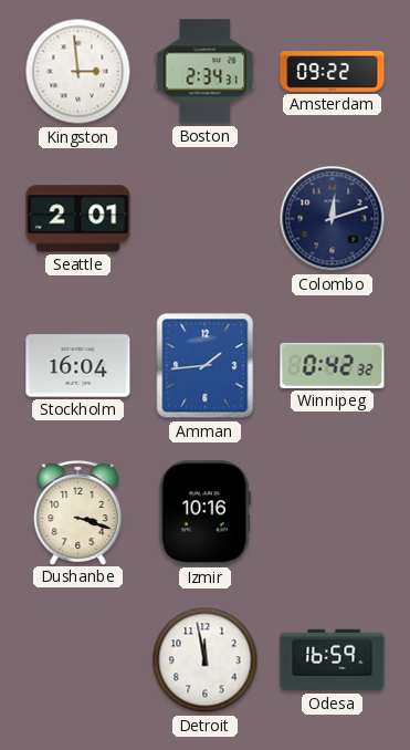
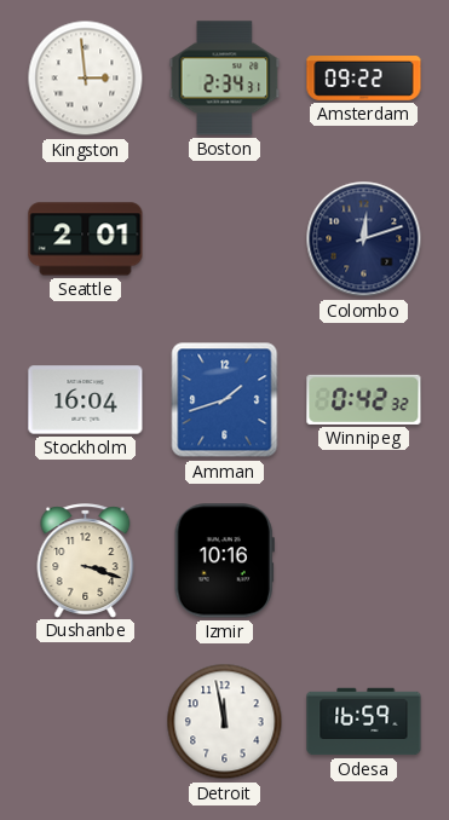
Amman: 1:44 -> 1:42 (225, 400)
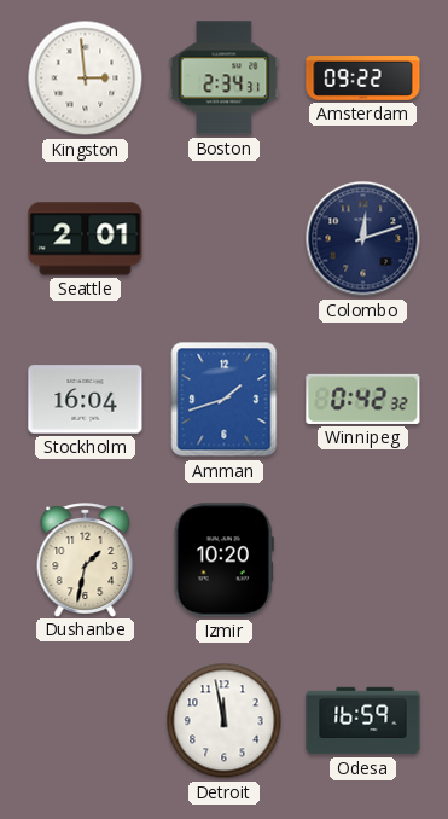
Dushanbe: 3:18 -> 1:32 (86, 559)
Izmir: 10:16 -> 10:20 (223, 560)
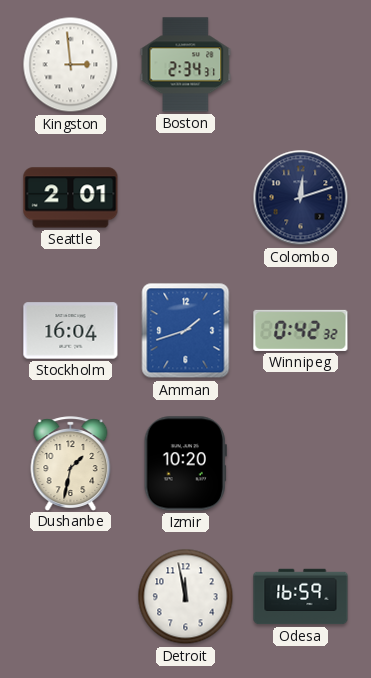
Amsterdam: 09:22 -> none (363, 79)
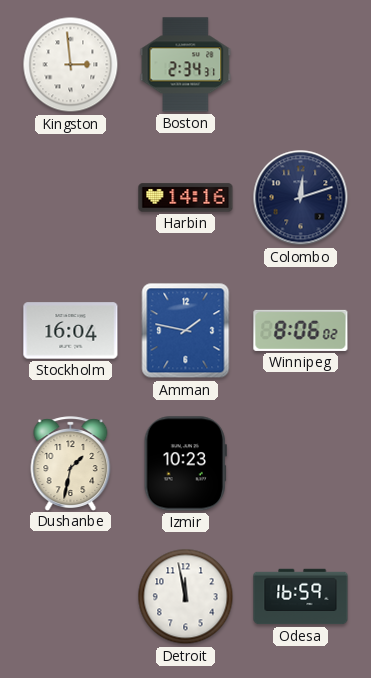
Seattle: 2:01 -> none (71, 198)
Harbin: none -> 14:16 (186, 198)
Amman: 1:42 -> 1:47 (186, 331)
Winnipeg: 0:42 -> 8:06 (301, 330)
Izmir: 10:20 -> 10:23 (185, 464)
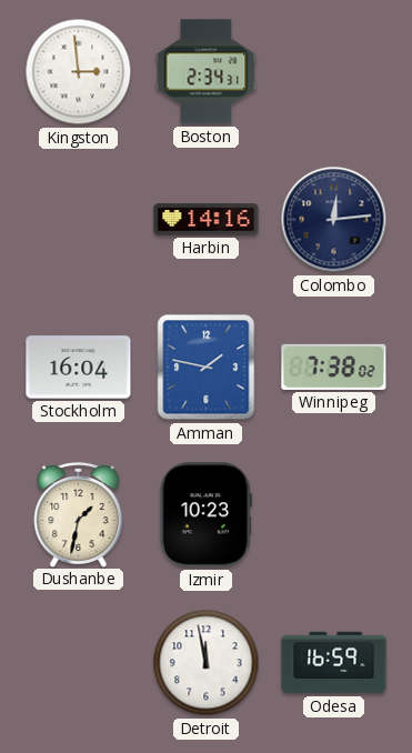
Colombo: 12:12 -> 12:14 (334, 220)
Winnipeg: 8:06 -> 7:38 (334, 367)
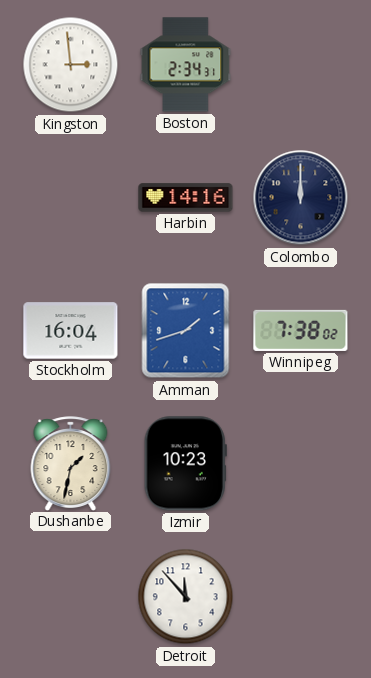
Colombo: 12:14 -> 12:00 (301, 198)
Amman: 1:47 -> 1:42 (186, 331)
Detroit: 11:58 -> 11:53 (186, 597)
Odesa: 16:59 -> none (334, 663)
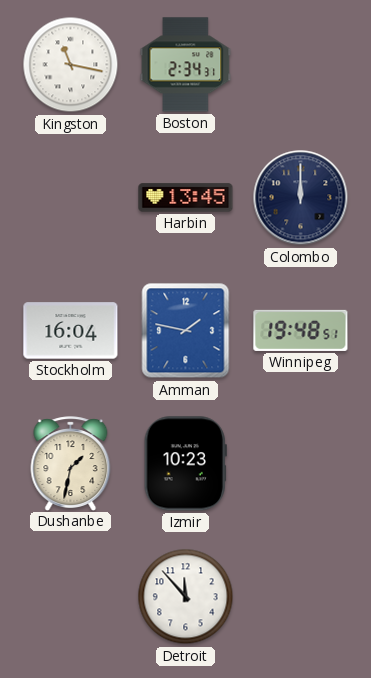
Kingston: 2:59 -> 11:17 (71, 65)
Harbin: 14:16 -> 13:45 (186, 198)
Amman: 1:42 -> 1:47 (186, 331)
Winnipeg: 7:38 -> 19:48 (301, 330)
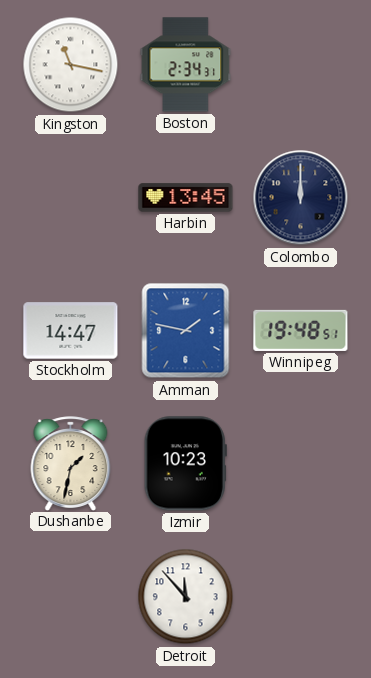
Stockholm: 16:04 -> 14:47 (71, 331)
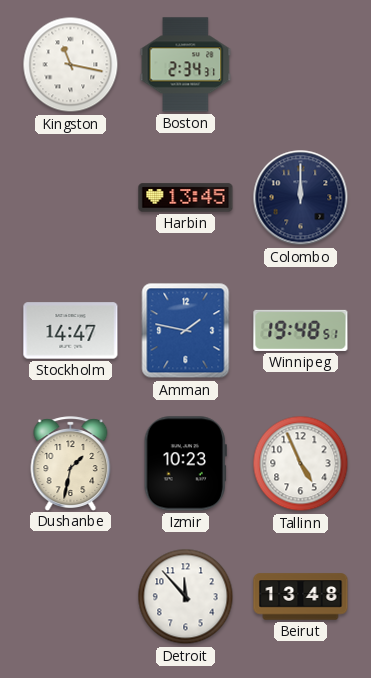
Tallinn: none -> 4:56 (301, 464)
Beirut: none -> 13:48 (301, 597)
